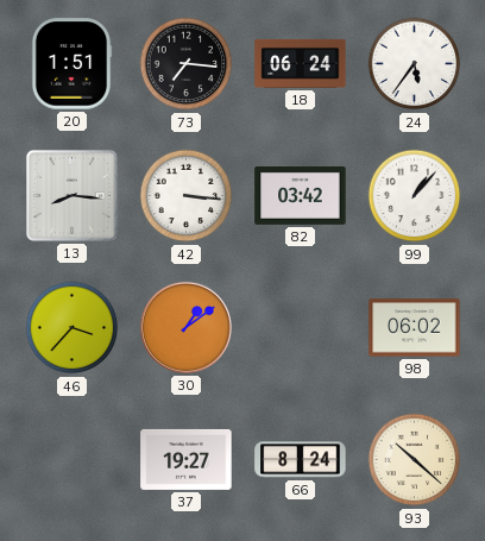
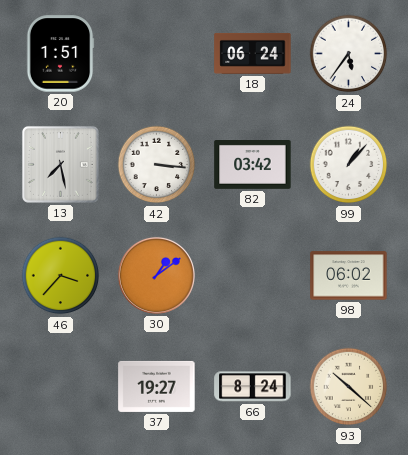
73: 7:16 -> none (187, 64)
13: 8:16 -> 7:28 (60, 164)
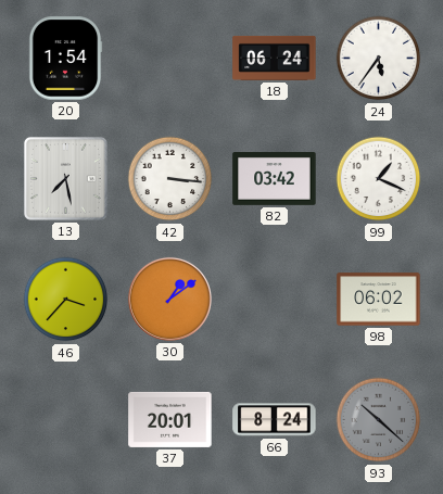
20: 1:51 -> 1:54 (65, 59)
99: 1:07 -> 1:19 (379, 179)
37: 19:27 -> 20:01 (170, 419)
93 dial: cream -> grey (379, 420)
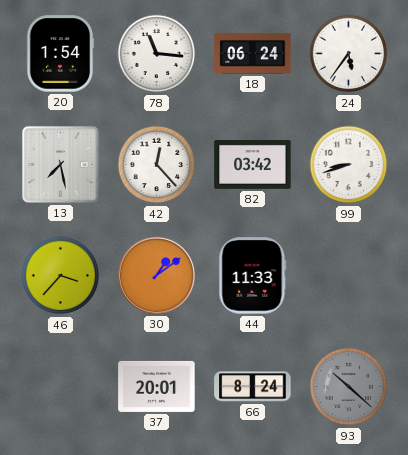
78: none -> 11:16 (157, 54)
42: 3:16 -> 12:23 (157, 165)
99: 1:19 -> 8:42 (349, 165)
44: none -> 11:33 (253, 276)
98: 06:02 -> none (379, 300)
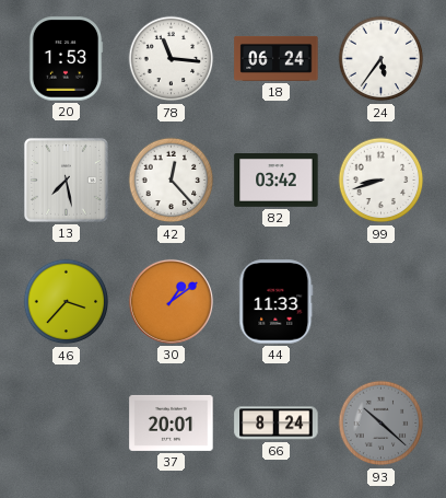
20: 1:54 -> 1:53 (66, 59)
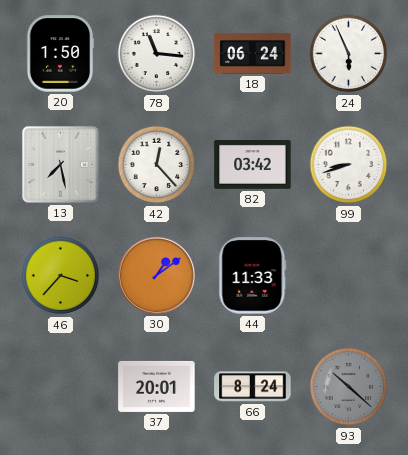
20: 1:53 -> 1:50 (60, 54)
24: 5:36 -> 5:56 (349, 54)
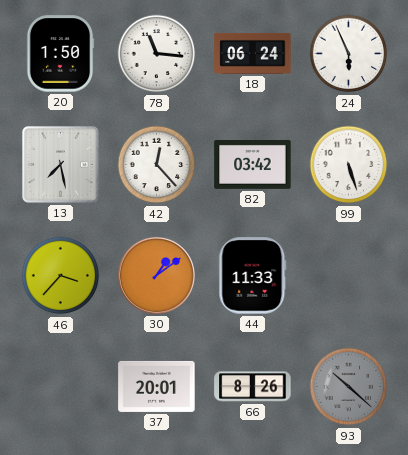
99: 8:42 -> 5:27 (349, 165)
66: 8:24 -> 8:26 (253, 387)
